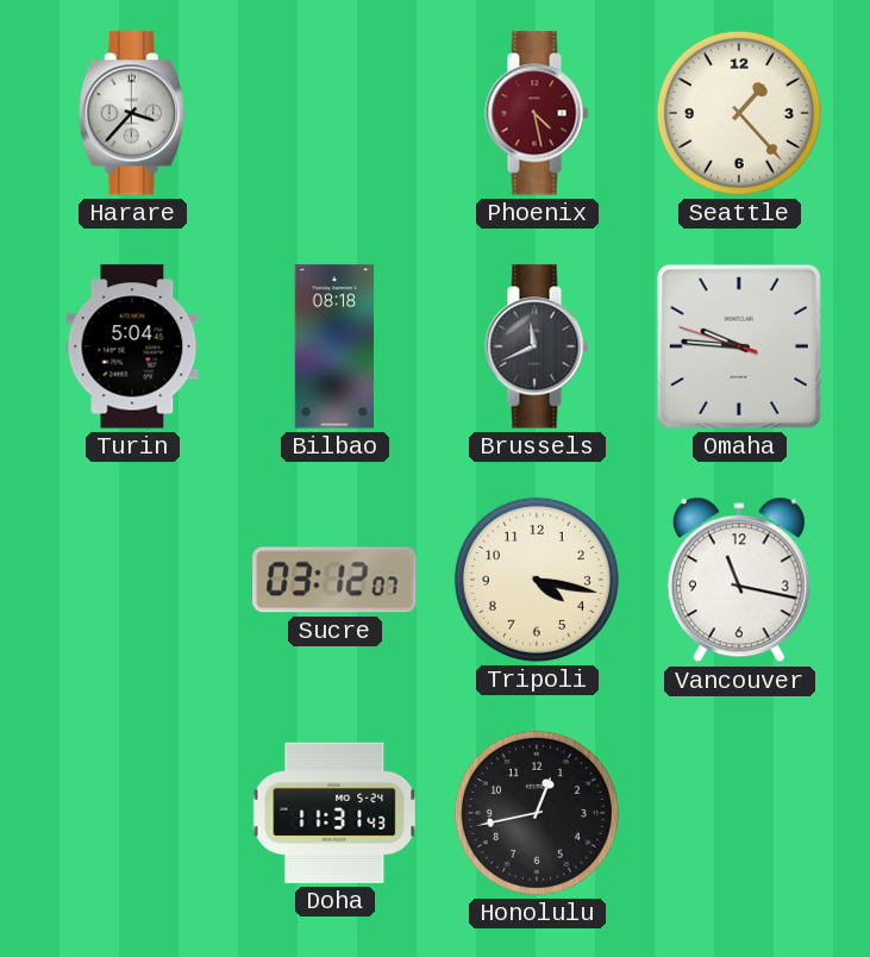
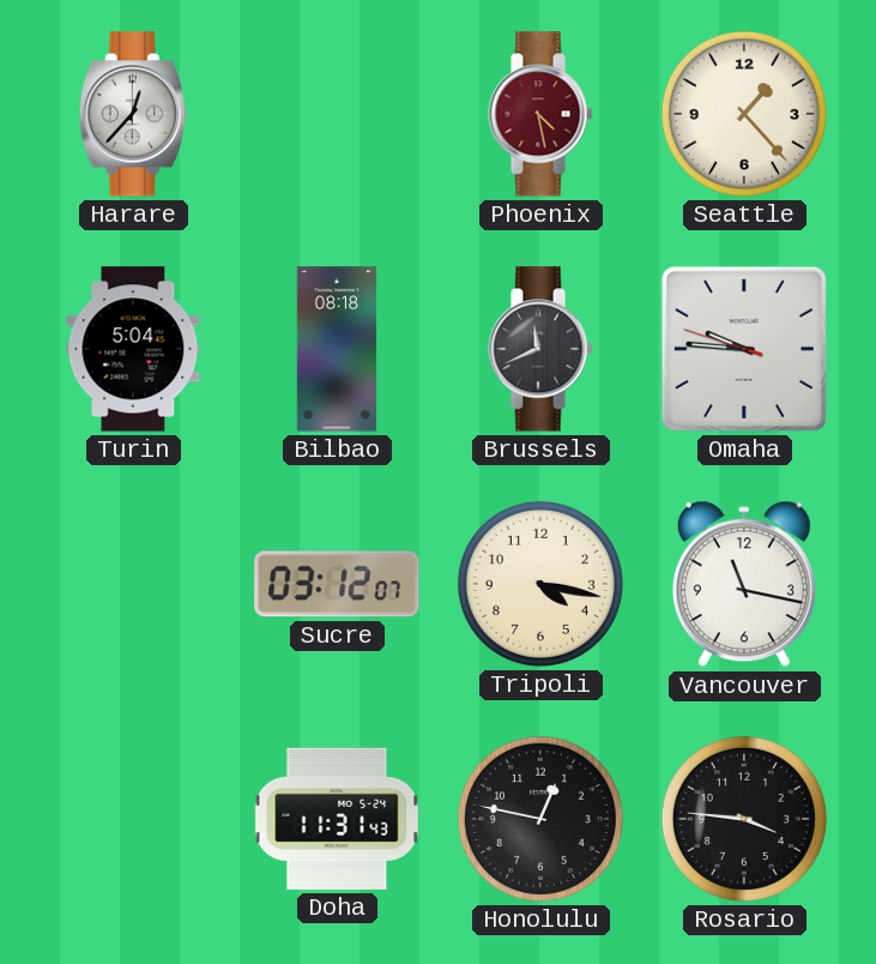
Harare: 3:37 -> 12:37 (133, 114)
Honolulu: 12:43 -> 12:47 (540, 819)
Rosario: none -> 3:46 (744, 819)
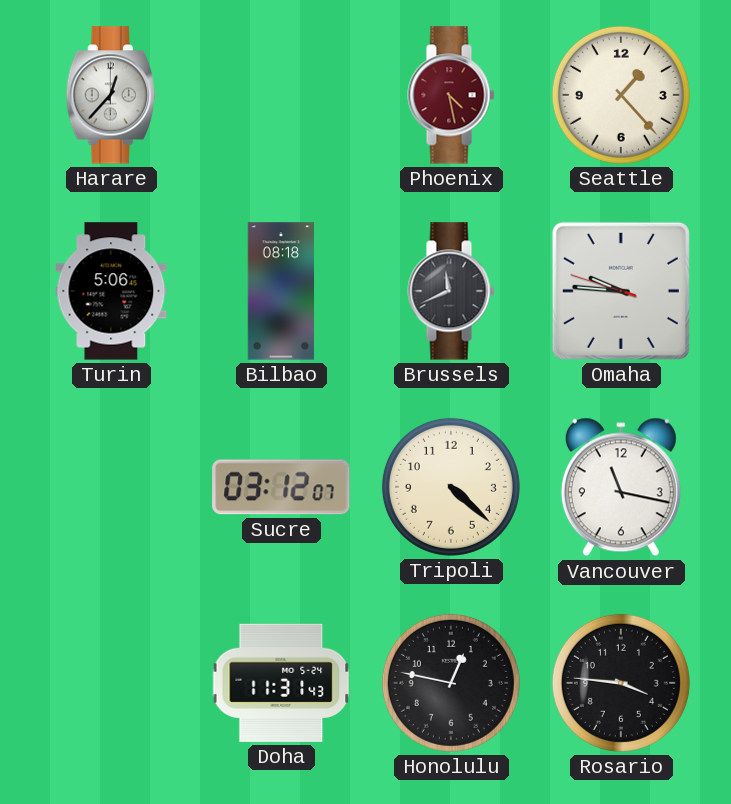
Turin: 5:04 -> 5:06 (111, 291)
Tripoli: 4:17 -> 4:22 (451, 487)
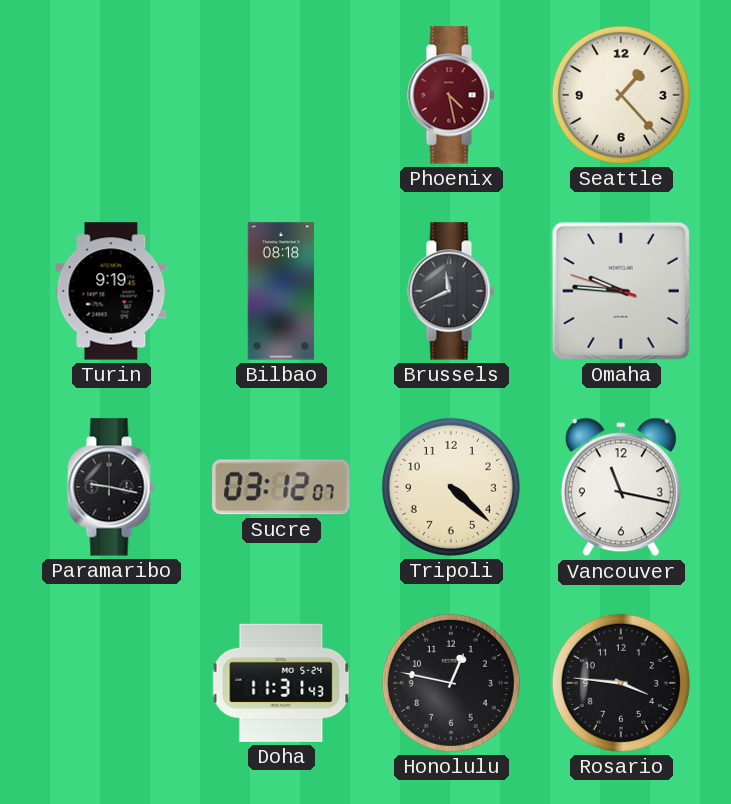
Harare: 12:37 -> none (111, 95)
Turin: 5:06 -> 9:19 (111, 291)
Paramaribo: none -> 9:17 (111, 487)
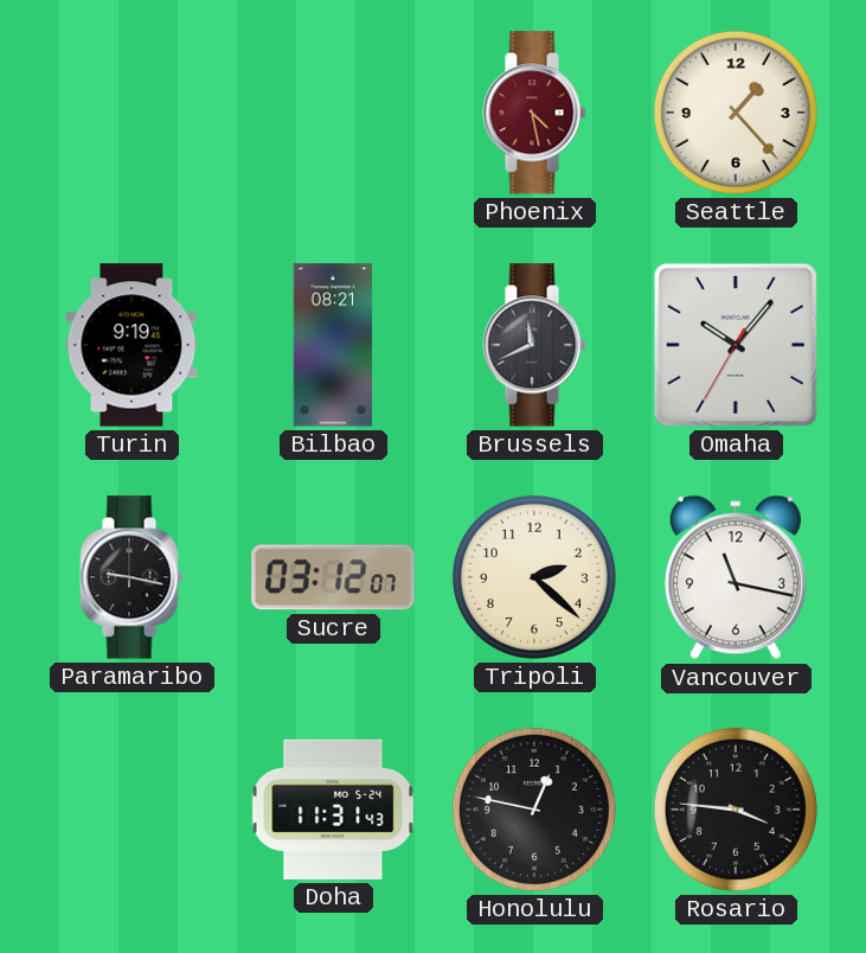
Bilbao: 08:18 -> 08:21 (333, 345)
Omaha: 9:45 -> 10:06 (736, 345)
Tripoli: 4:22 -> 2:22 (534, 577)
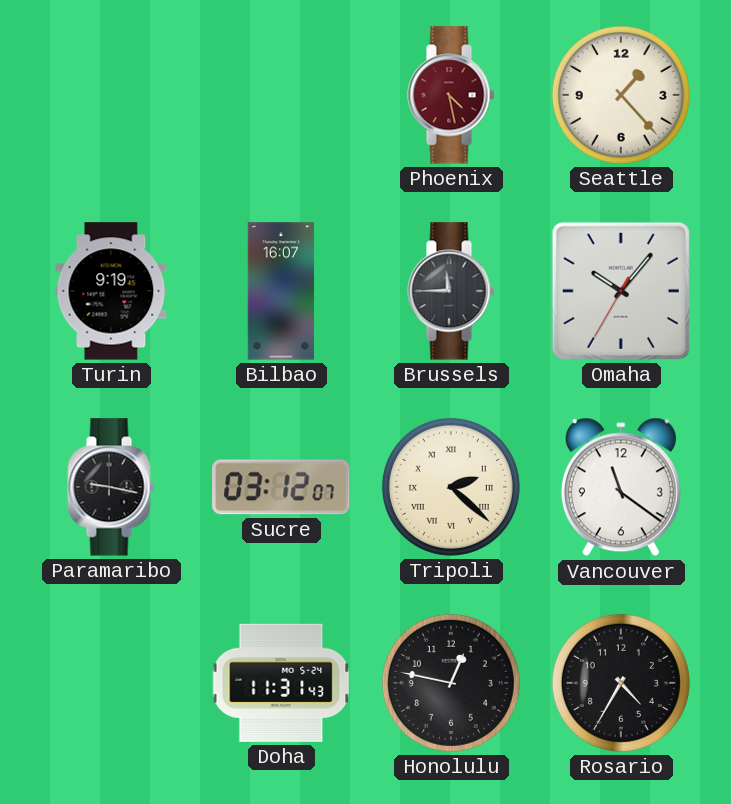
Bilbao: 08:21 -> 16:07 (281, 291)
Brussels: 11:41 -> 11:45 (451, 291)
Tripoli numerals: Arabic -> Roman (451, 487)
Vancouver: 11:17 -> 11:21 (621, 487)
Rosario: 3:46 -> 4:35 (621, 683)
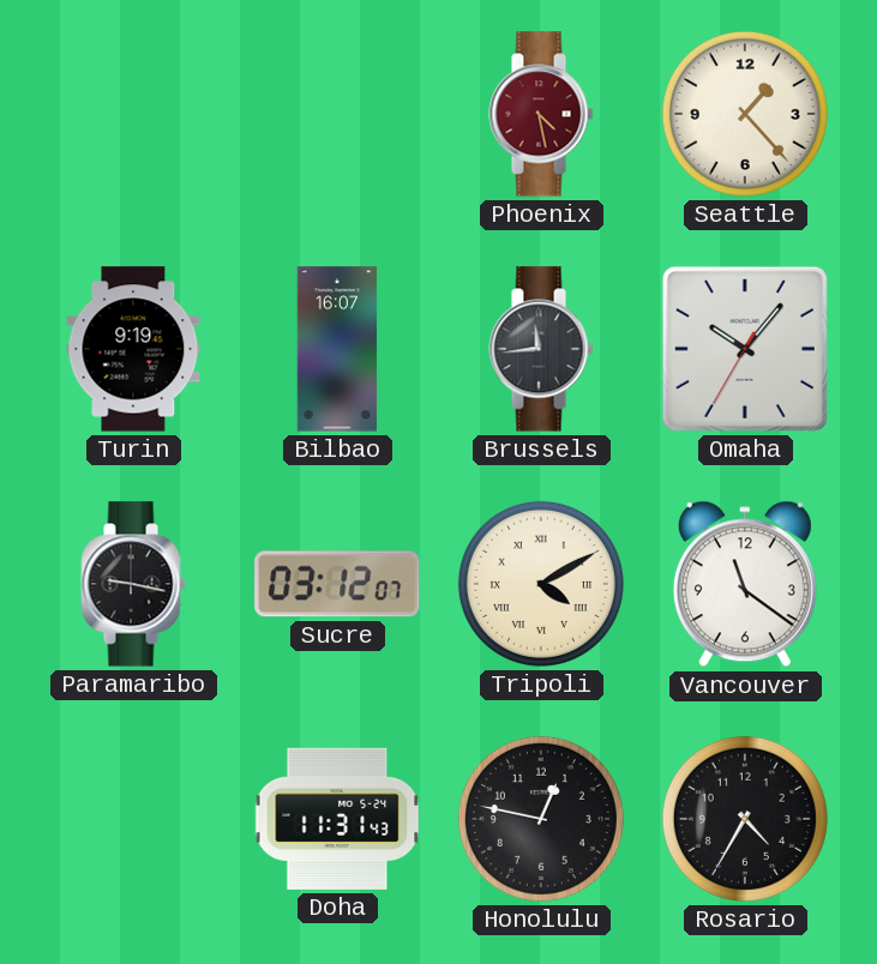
Brussels: 11:45 -> 11:44 (541, 349)
Tripoli: 2:22 -> 4:10 (541, 584)
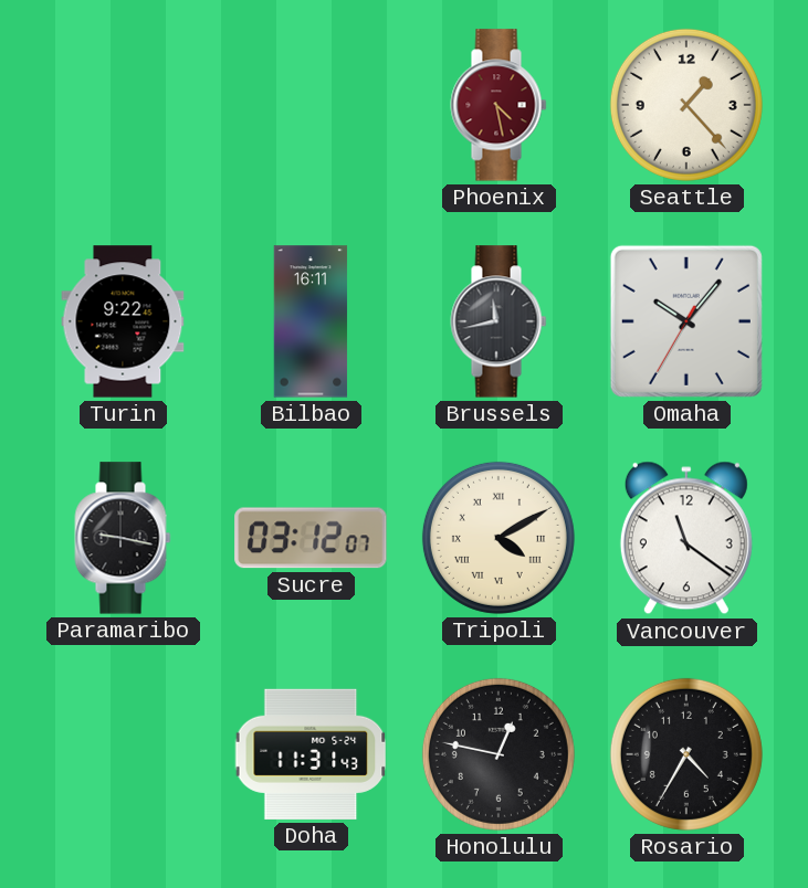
Turin: 9:19 -> 9:22 (123, 321)
Bilbao: 16:07 -> 16:11 (311, 321)
Brussels: 11:44 -> 11:43 (499, 321)
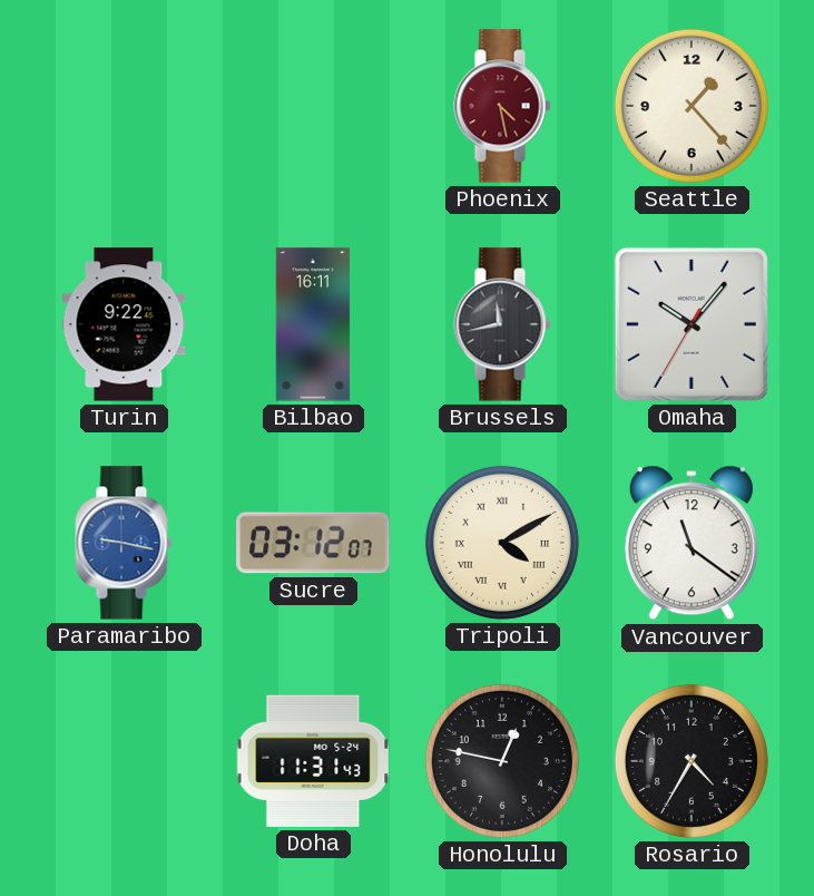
Paramaribo dial: black -> blue (124, 543)
